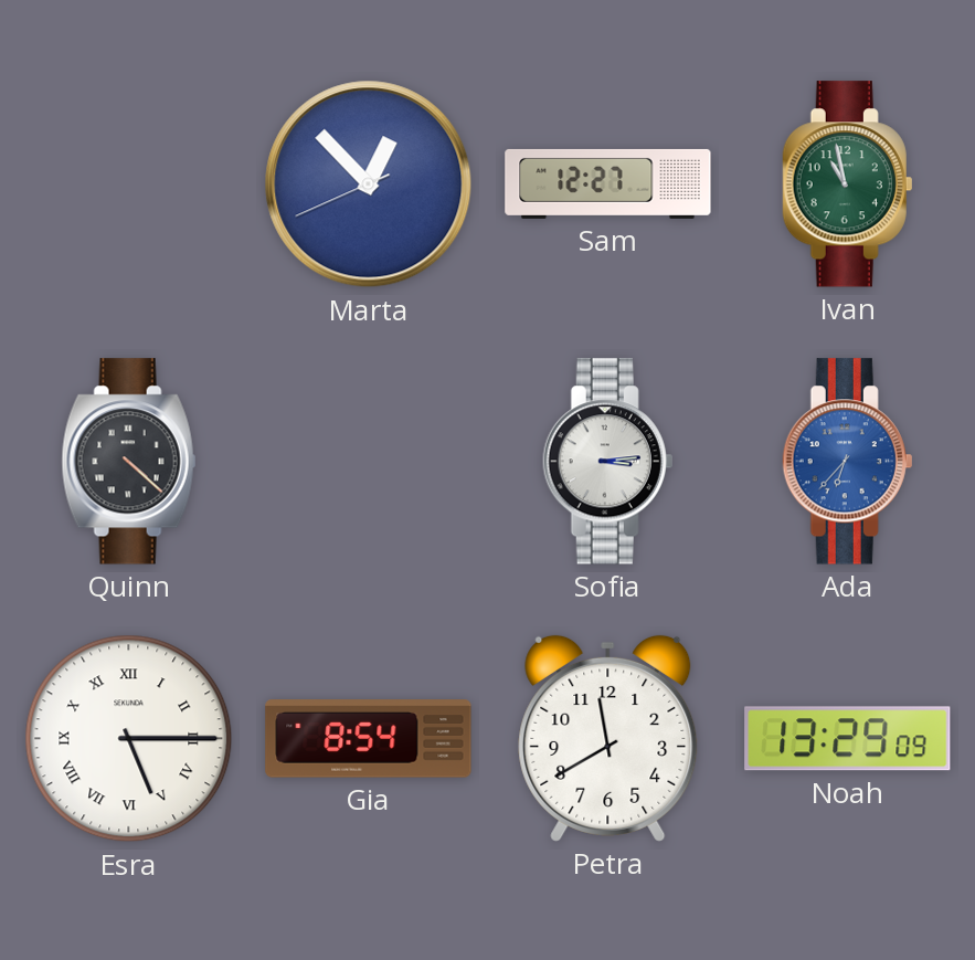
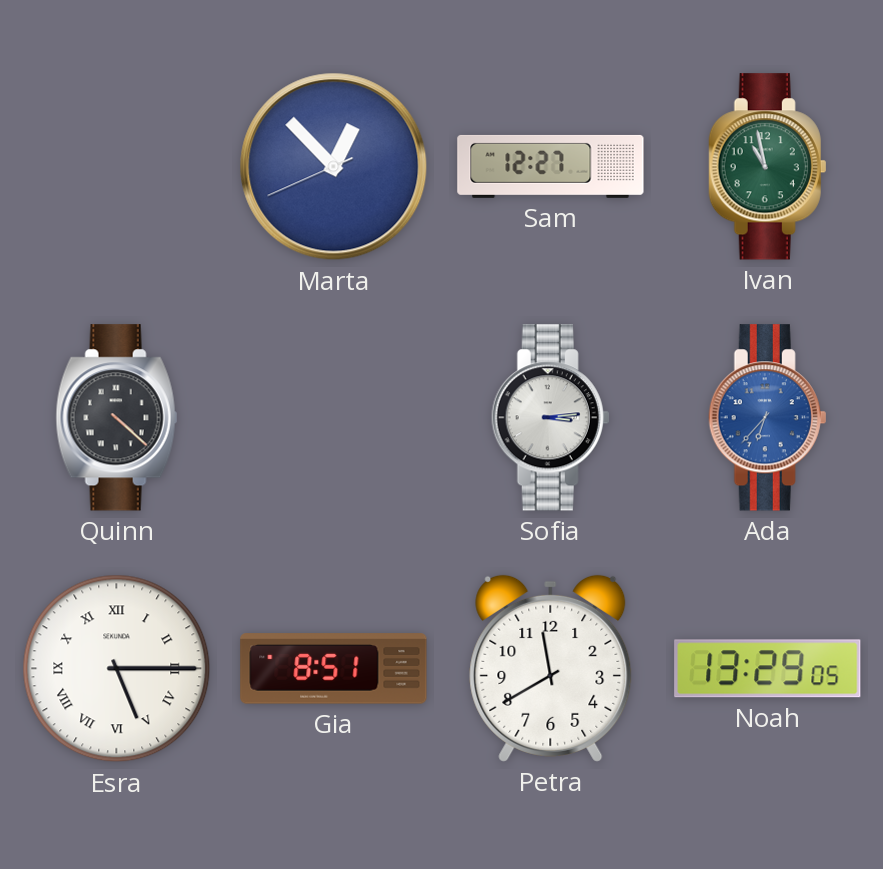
Gia: 8:54 -> 8:51 (334, 669)
Noah: 13:29:09 -> 13:29:05 (768, 669)
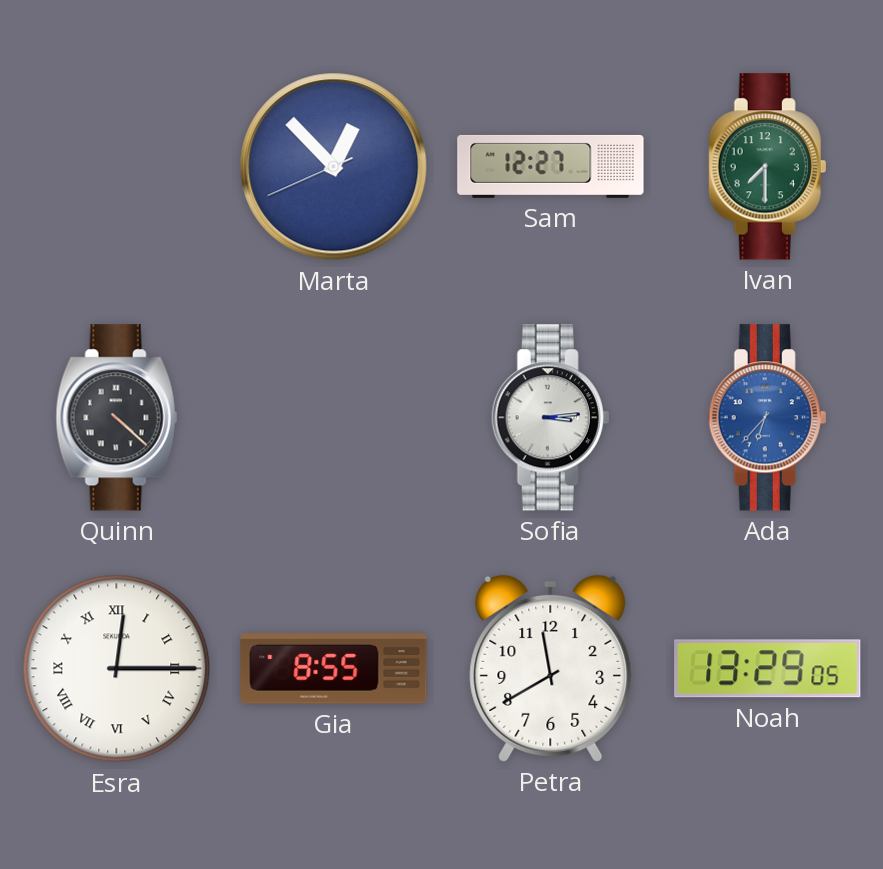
Ivan: 10:58 -> 7:30 (768, 167)
Esra: 5:15 -> 12:15 (117, 669)
Gia: 8:51 -> 8:55 (334, 669)
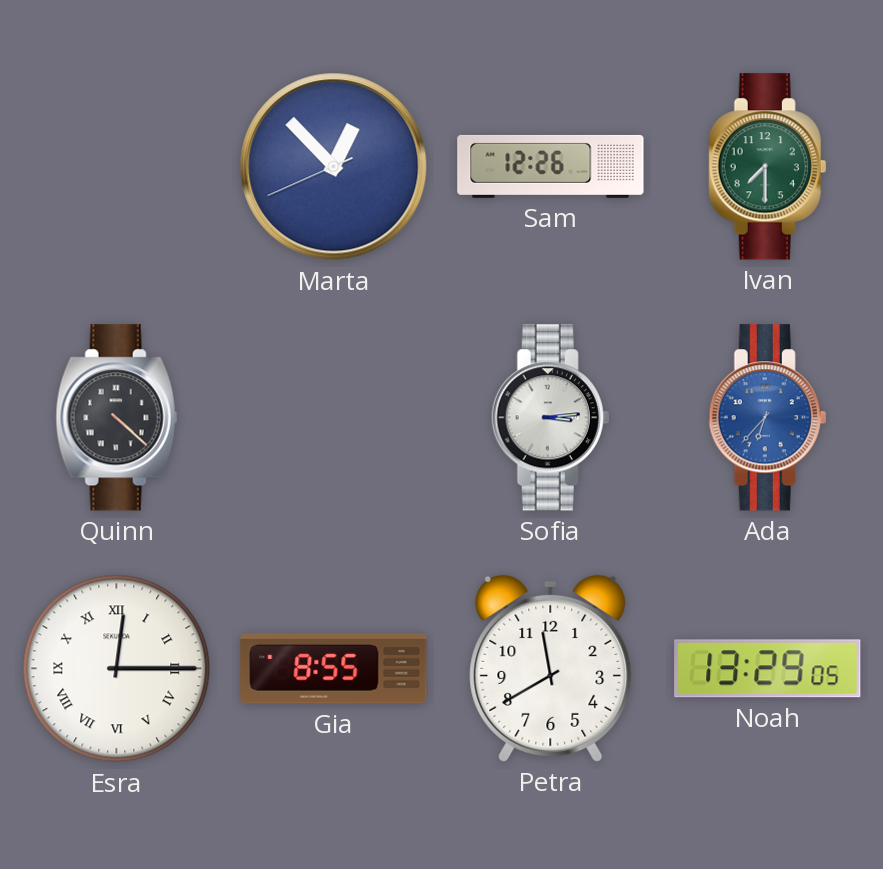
Sam: 12:27 -> 12:26 (551, 166)
